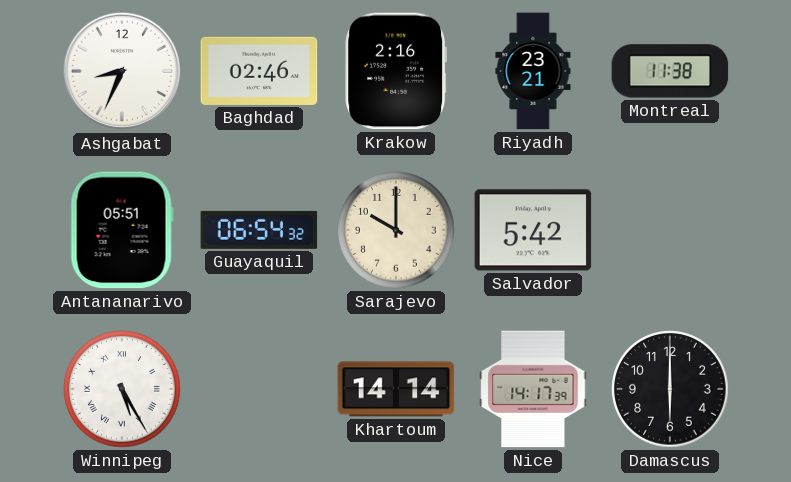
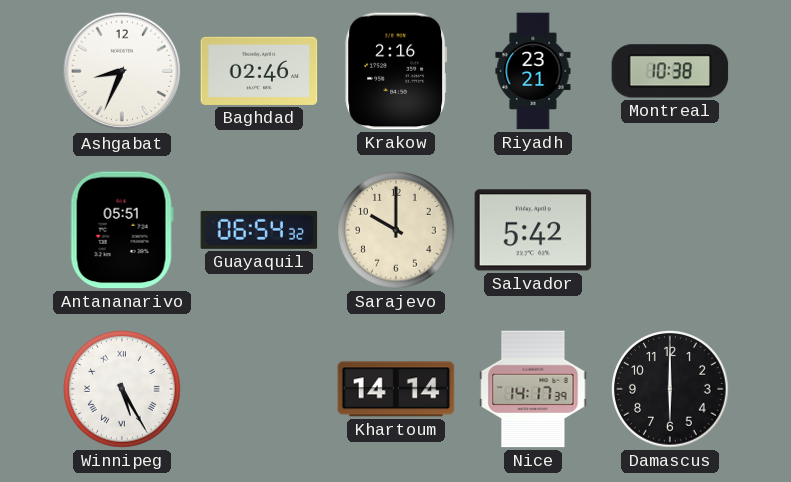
Montreal: 11:38 -> 10:38 (670, 71)
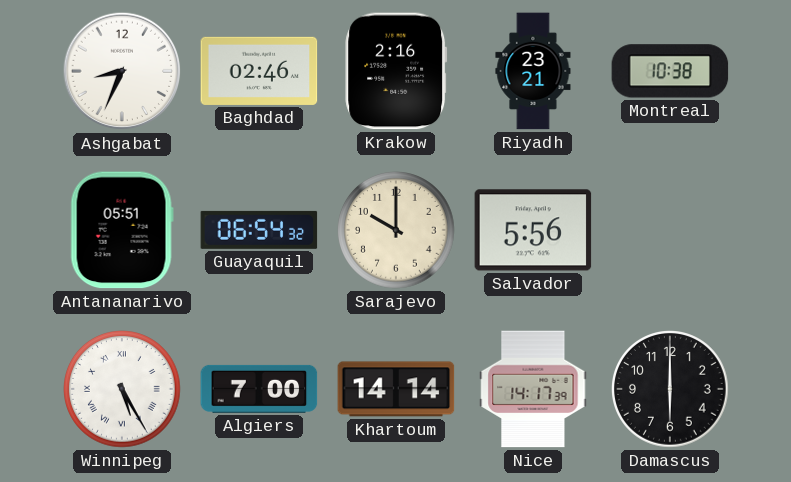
Salvador: 5:42 -> 5:56 (533, 230)
Algiers: none -> 7:00 (259, 389)
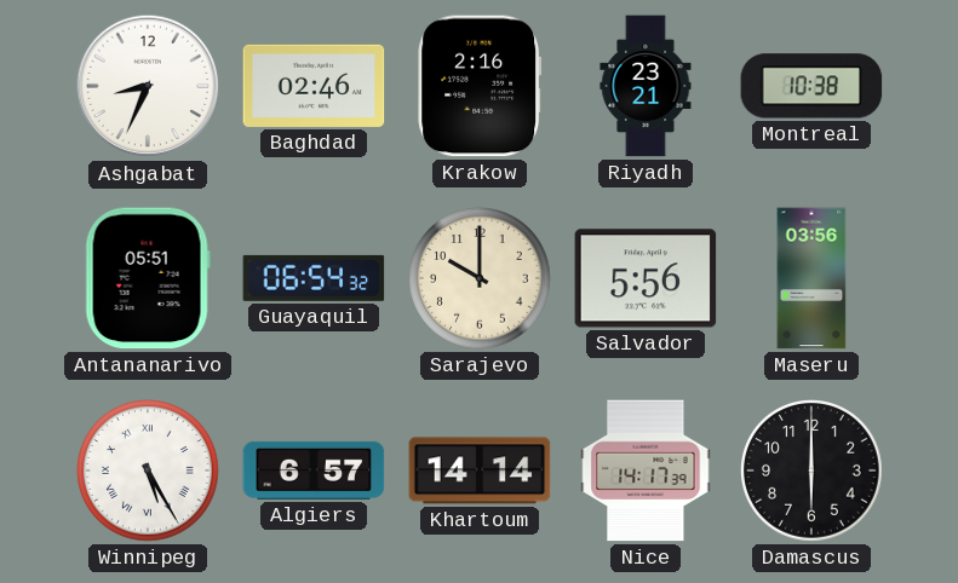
Maseru: none -> 03:56 (811, 278)
Algiers: 7:00 -> 6:57 (314, 471)
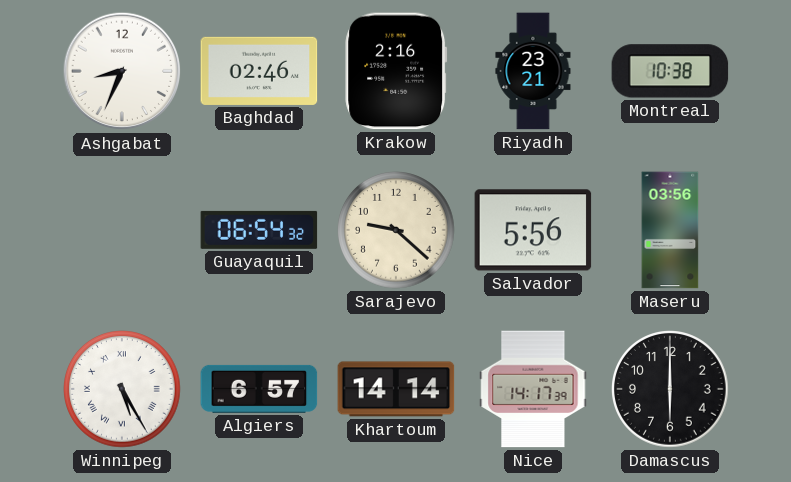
Antananarivo: 05:51 -> none (148, 278)
Sarajevo: 10:00 -> 9:22 (397, 231)
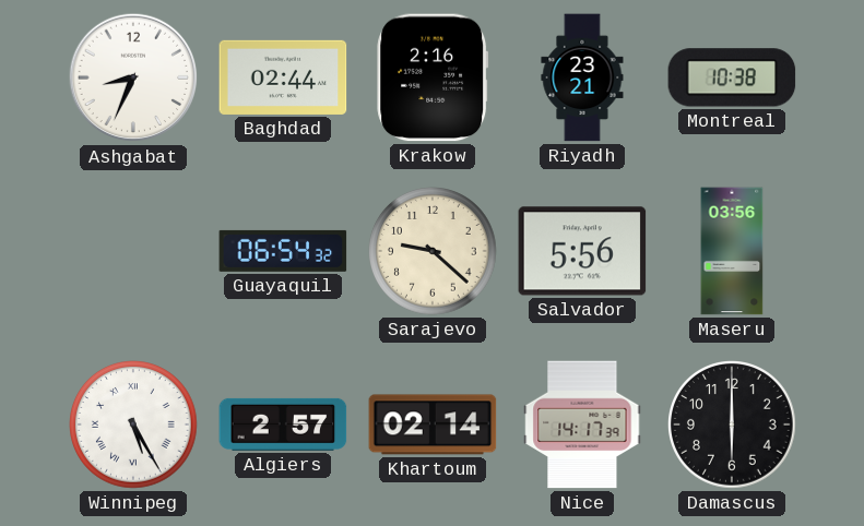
Baghdad: 02:46 -> 02:44 (283, 77)
Algiers: 6:57 -> 2:57 (283, 425)
Khartoum: 14:14 -> 02:14 (433, 425)
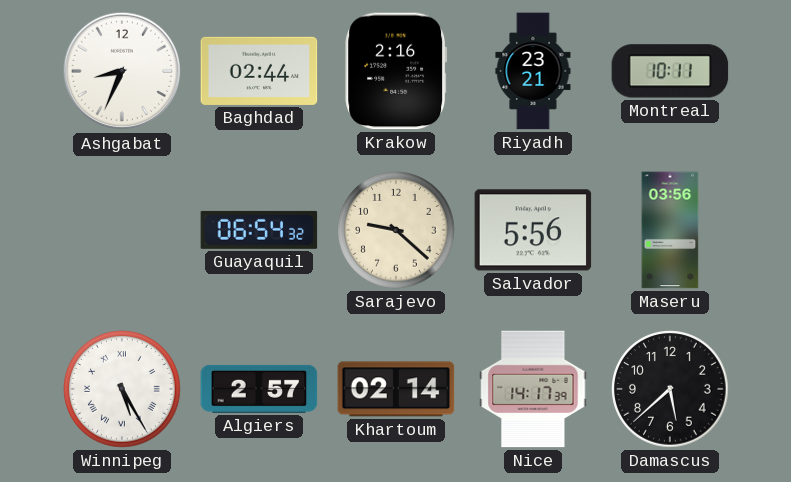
Montreal: 10:38 -> 10:11 (670, 71)
Damascus: 6:00 -> 5:38 (671, 390)
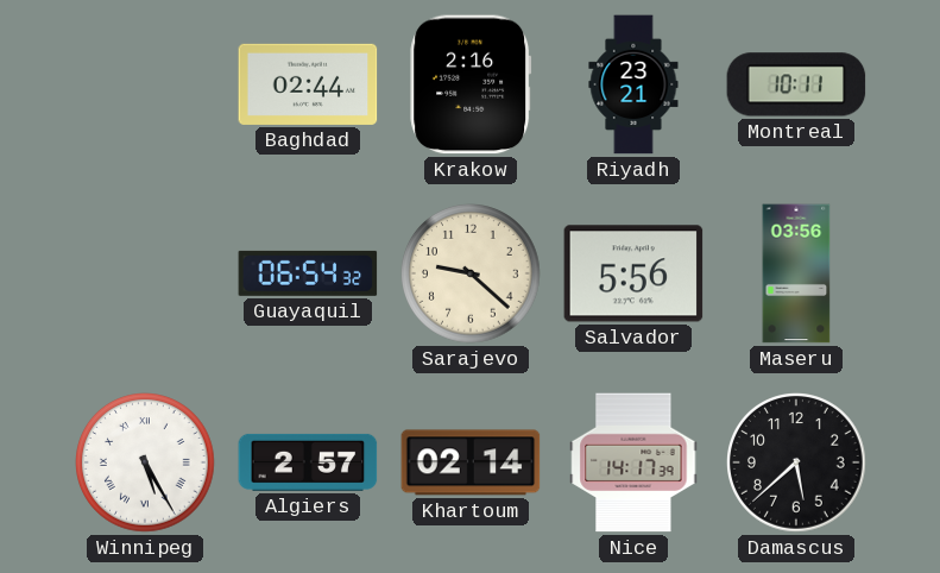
Ashgabat: 8:34 -> none (122, 71)
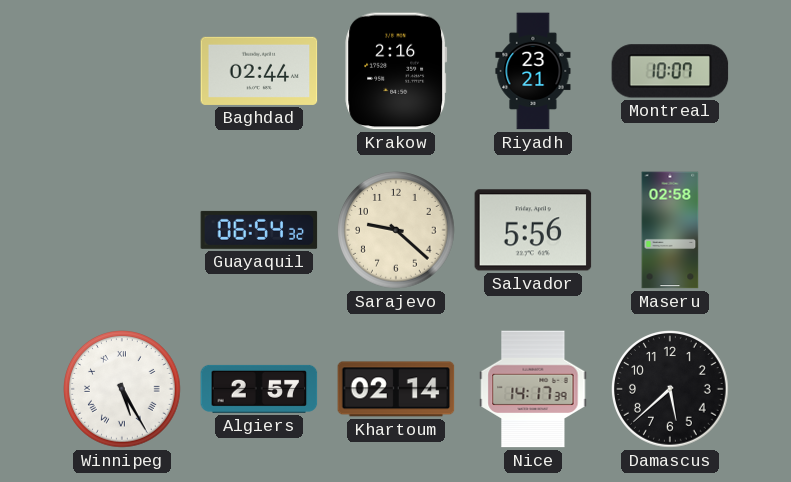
Montreal: 10:11 -> 10:07 (670, 71)
Maseru: 03:56 -> 02:58 (670, 230)
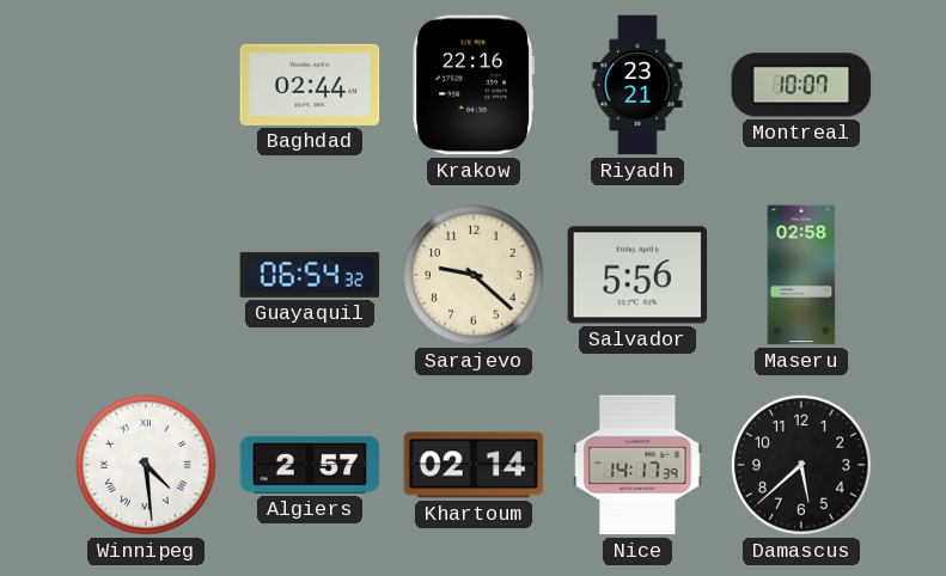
Krakow: 2:16 -> 22:16 (474, 85)
Winnipeg: 5:25 -> 4:29 (147, 466)
